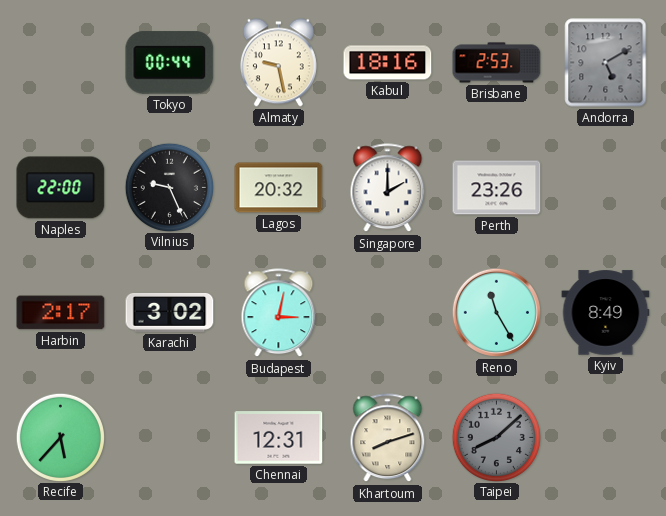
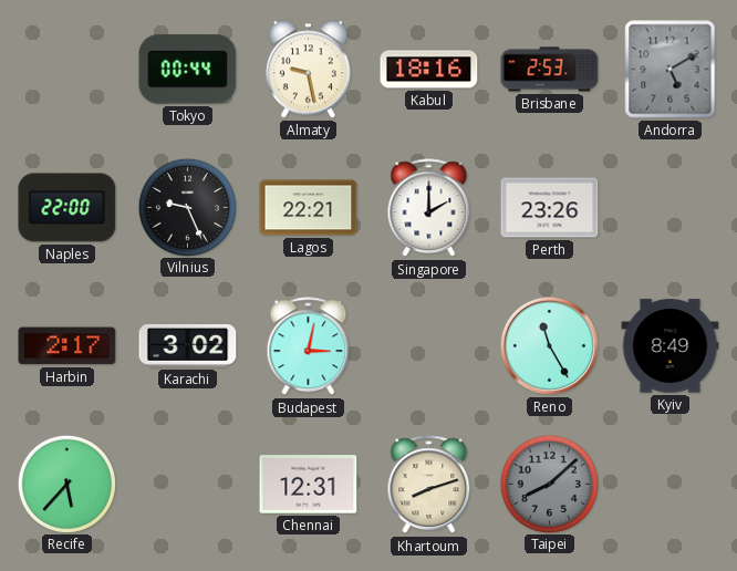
Lagos: 20:32 -> 22:21 (309, 208)
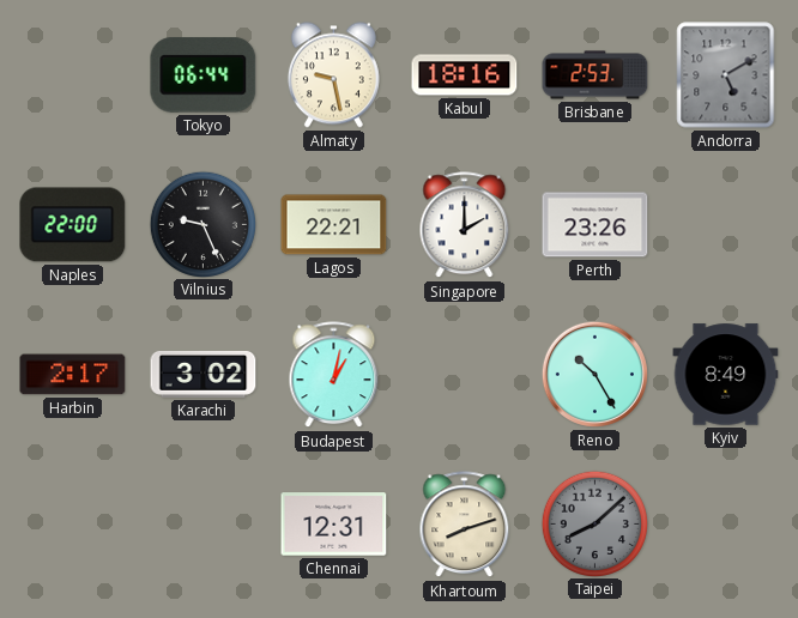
Tokyo: 00:44 -> 06:44 (204, 75)
Budapest: 3:02 -> 1:02 (334, 375)
Reno: 11:25 -> 10:25 (594, 374)
Recife: 5:37 -> none (66, 484)
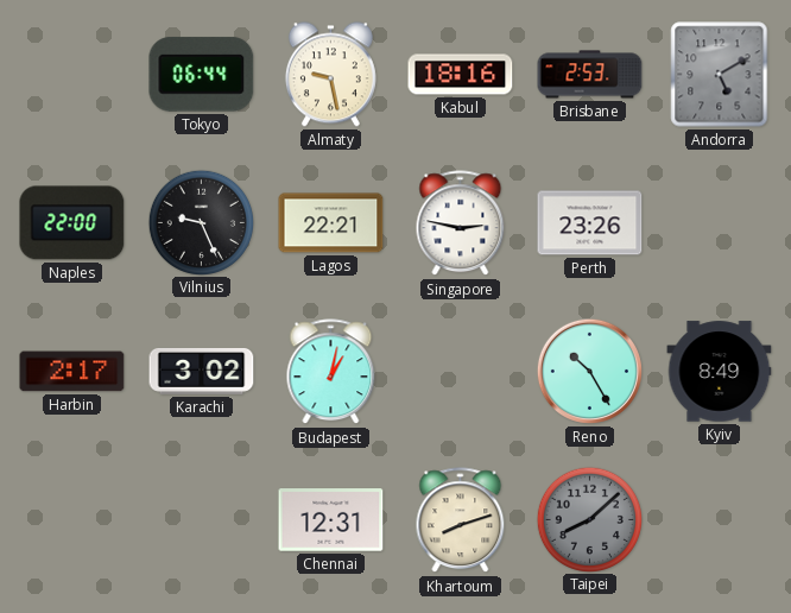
Singapore: 2:00 -> 2:47 (461, 223)
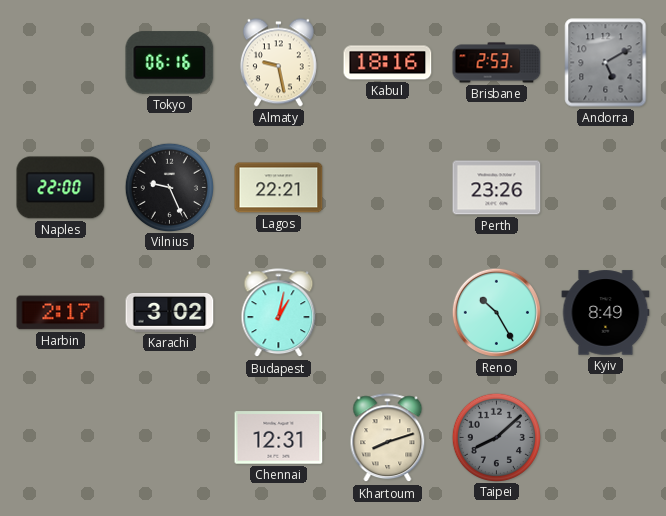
Tokyo: 06:44 -> 06:16 (170, 63)
Singapore: 2:47 -> none (461, 223)
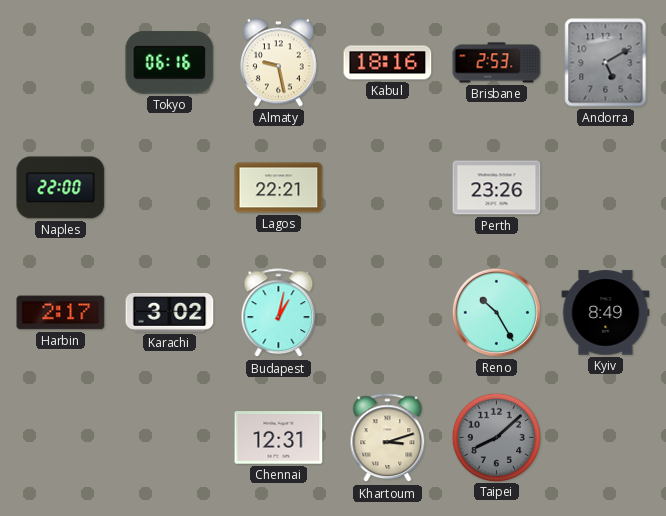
Vilnius: 9:26 -> none (169, 187)
Khartoum: 8:12 -> 3:12 (388, 438)
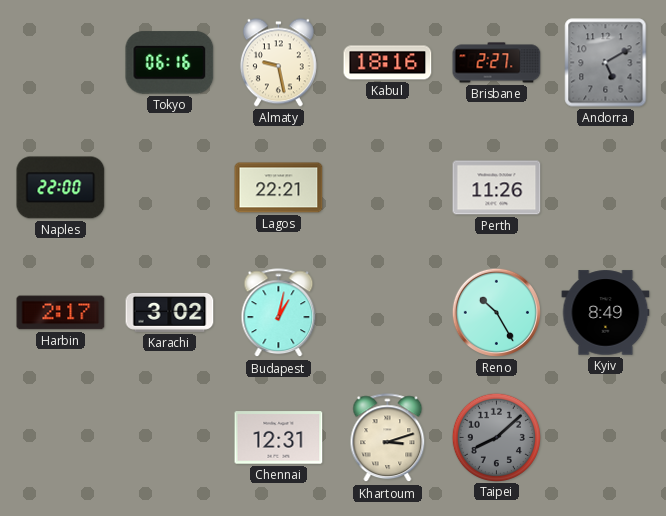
Brisbane: 2:53 -> 2:27 (497, 63)
Perth: 23:26 -> 11:26 (497, 188)
